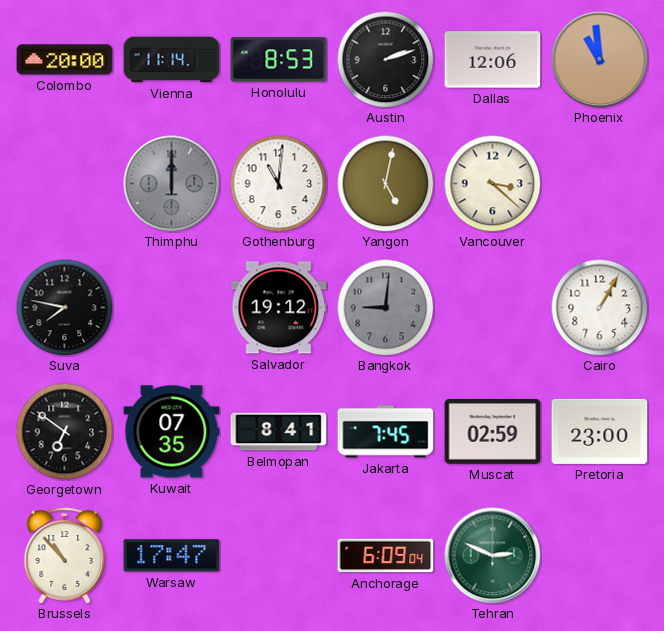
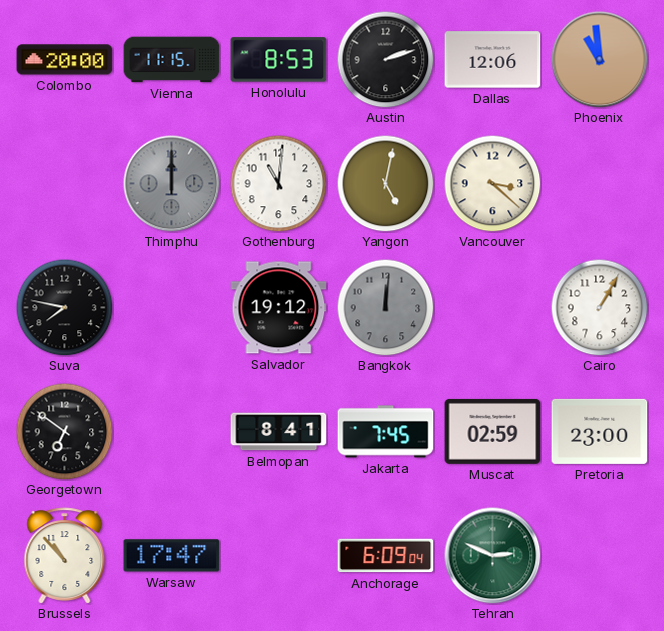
Vienna: 11:14 -> 11:15 (172, 60)
Bangkok: 9:01 -> 12:01 (385, 307)
Kuwait: 07:35 -> none (172, 432)
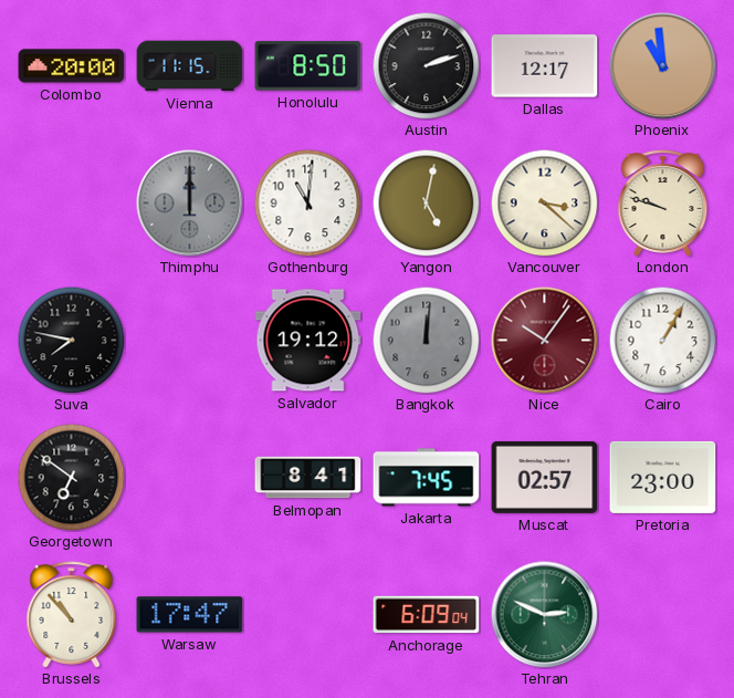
Honolulu: 8:53 -> 8:50 (308, 66)
Dallas: 12:06 -> 12:17 (545, 66)
London: none -> 9:48 (663, 204)
Nice: none -> 10:06 (545, 341)
Muscat: 02:59 -> 02:57 (545, 477)
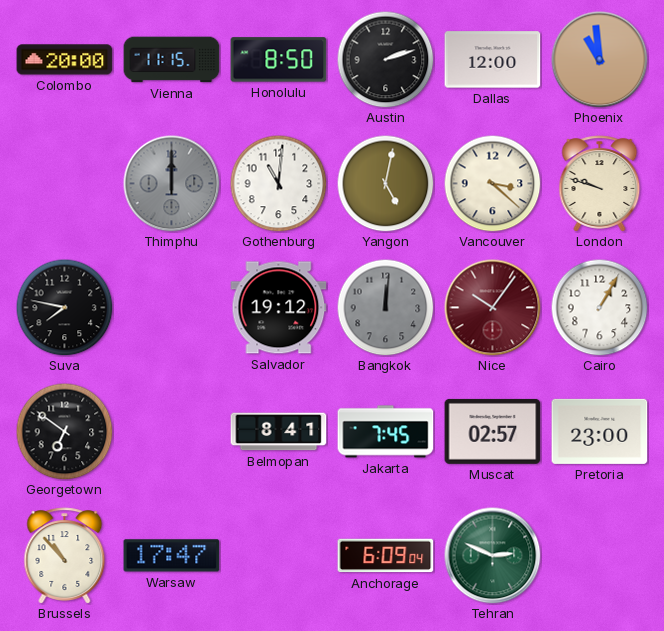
Dallas: 12:17 -> 12:00 (493, 60)
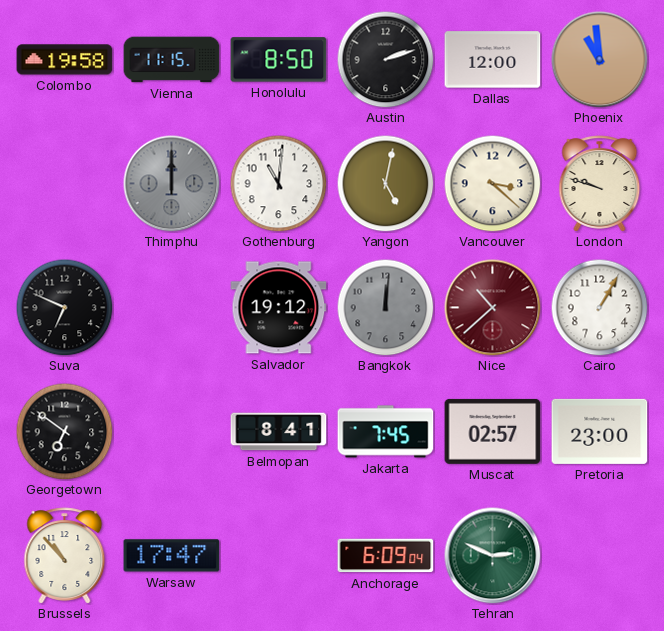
Colombo: 20:00 -> 19:58 (65, 60)
Suva: 7:47 -> 6:49 (64, 307)
Nice: 10:06 -> 10:38 (493, 308)
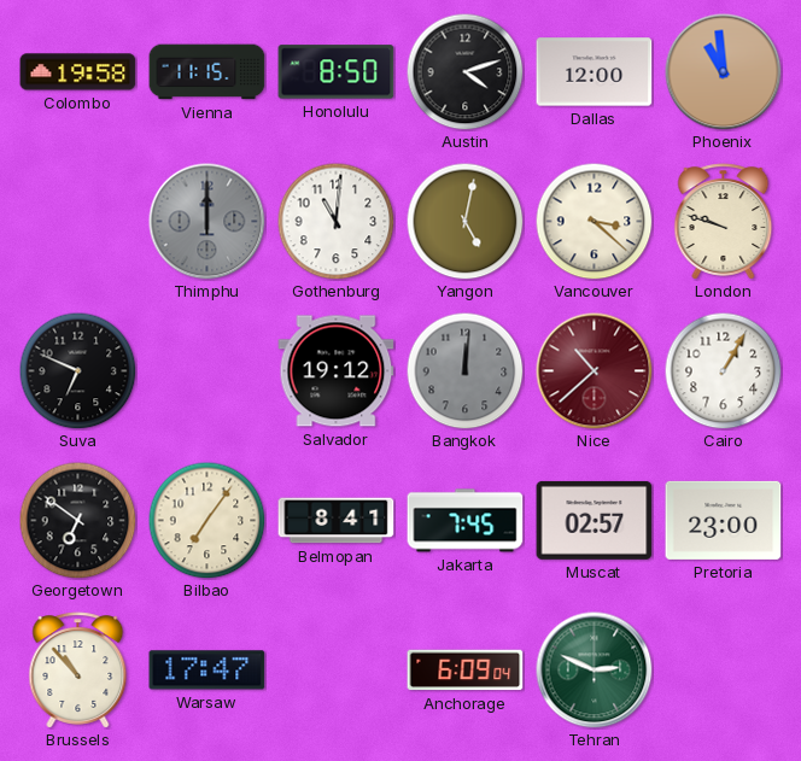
Austin: 2:12 -> 4:12 (464, 71)
Bilbao: none -> 7:06 (206, 520)
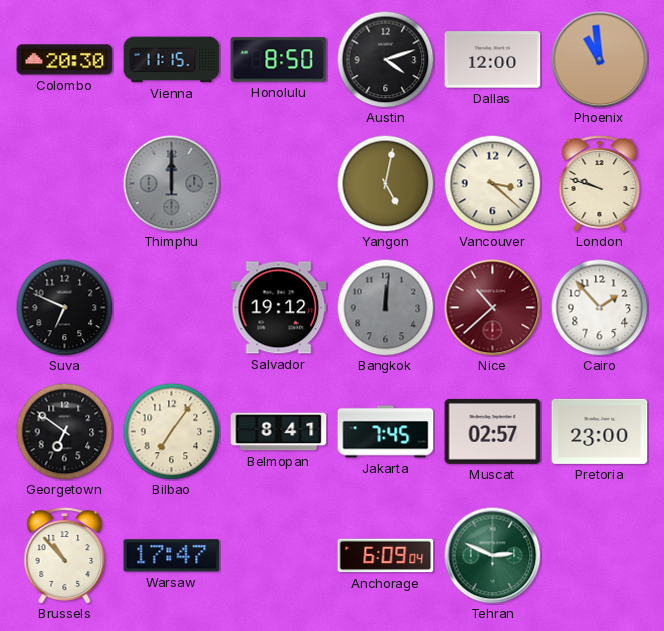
Colombo: 19:58 -> 20:30 (65, 60)
Gothenburg: 11:01 -> none (335, 221)
Cairo: 1:05 -> 1:53 (599, 307)
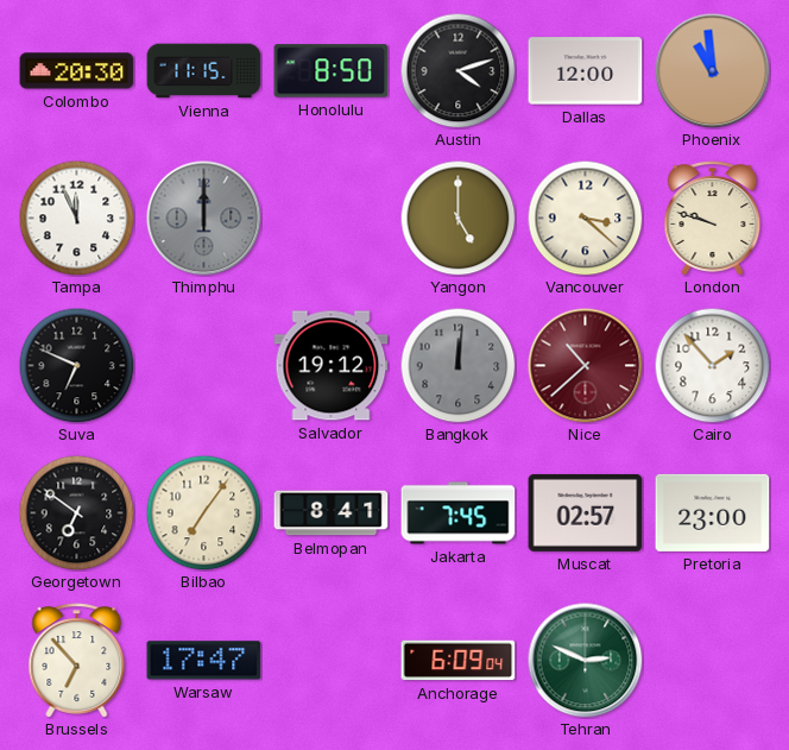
Tampa: none -> 11:56 (76, 218)
Yangon: 5:02 -> 5:00 (457, 218)
Brussels: 10:53 -> 6:53 (77, 661)
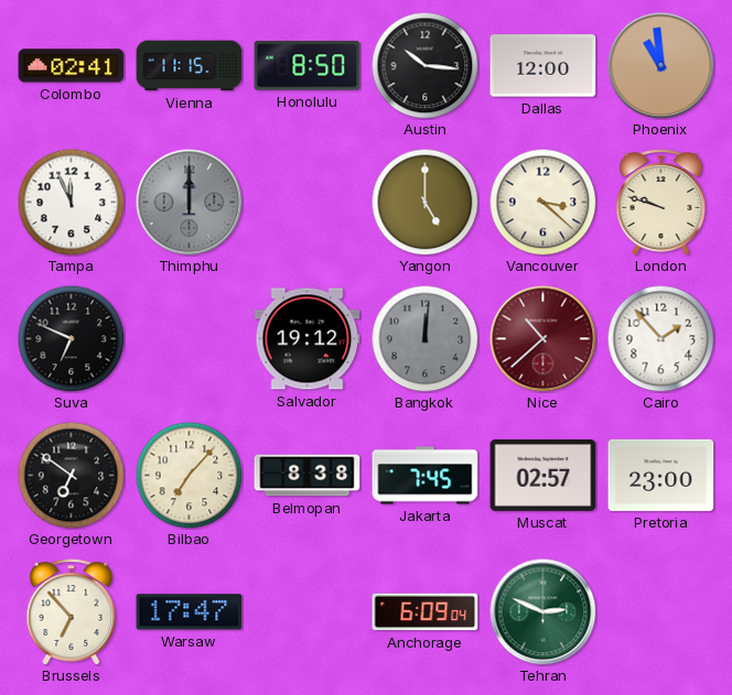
Colombo: 20:30 -> 02:41 (72, 66)
Austin: 4:12 -> 10:16 (424, 65)
Bilbao: 7:06 -> 7:07 (189, 475)
Belmopan: 8:41 -> 8:38 (308, 476)
